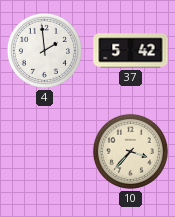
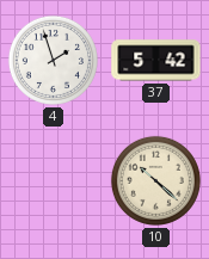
4: 1:59 -> 1:57 (53, 60)
10: 3:37 -> 10:22 (155, 180)
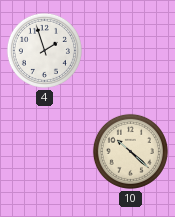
37: 5:42 -> none (156, 61)
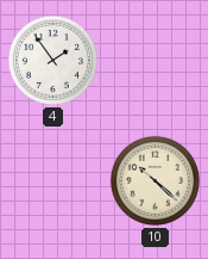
4: 1:57 -> 1:54 (52, 60)
